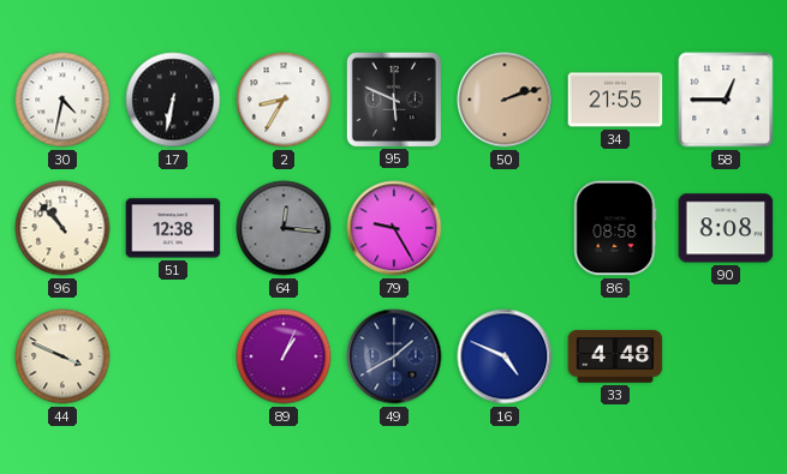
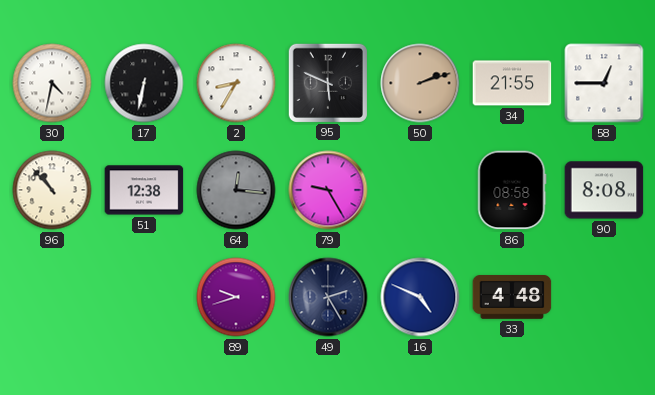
44: 3:49 -> none (62, 356)
89: 1:04 -> 9:42 (236, 297)
49: 1:40 -> 2:25 (328, 297)
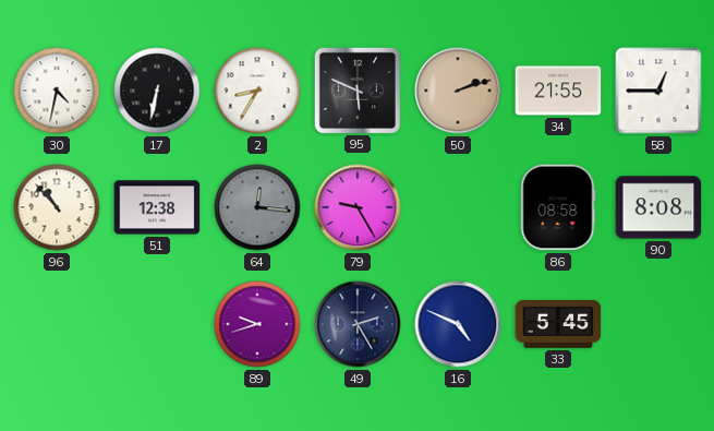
33: 4:48 -> 5:45 (558, 324)
